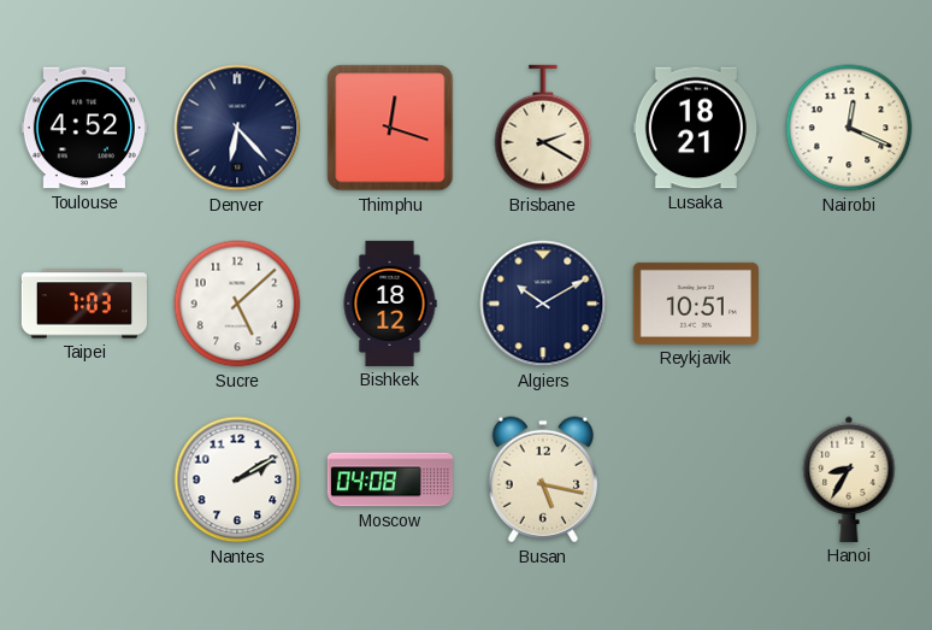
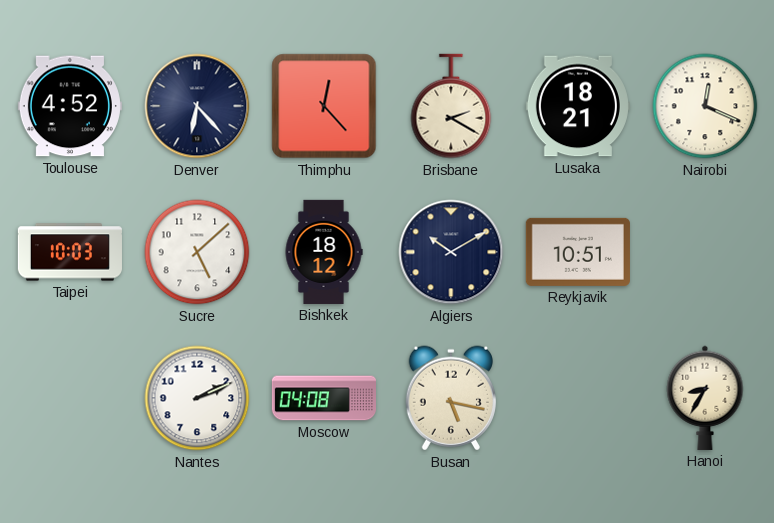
Thimphu: 12:18 -> 12:23 (324, 106)
Taipei: 7:03 -> 10:03 (70, 252)
Nantes: 2:10 -> 2:11 (197, 398)
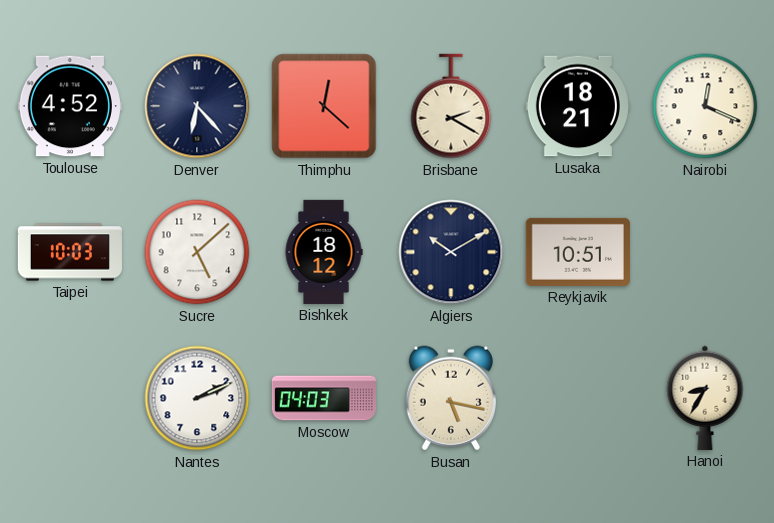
Thimphu: 12:23 -> 12:22 (324, 106)
Moscow: 04:08 -> 04:03 (323, 398)
